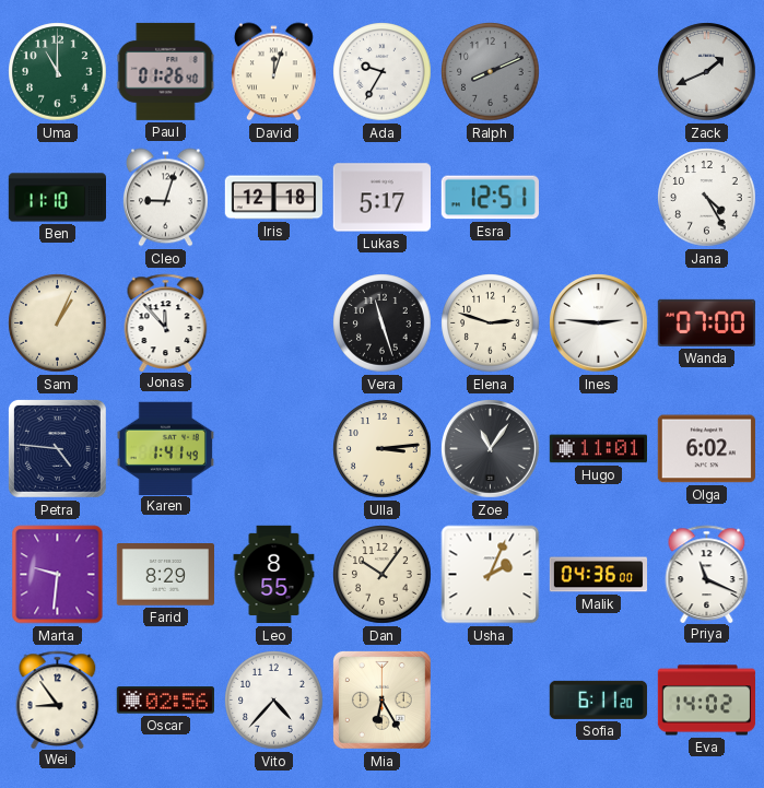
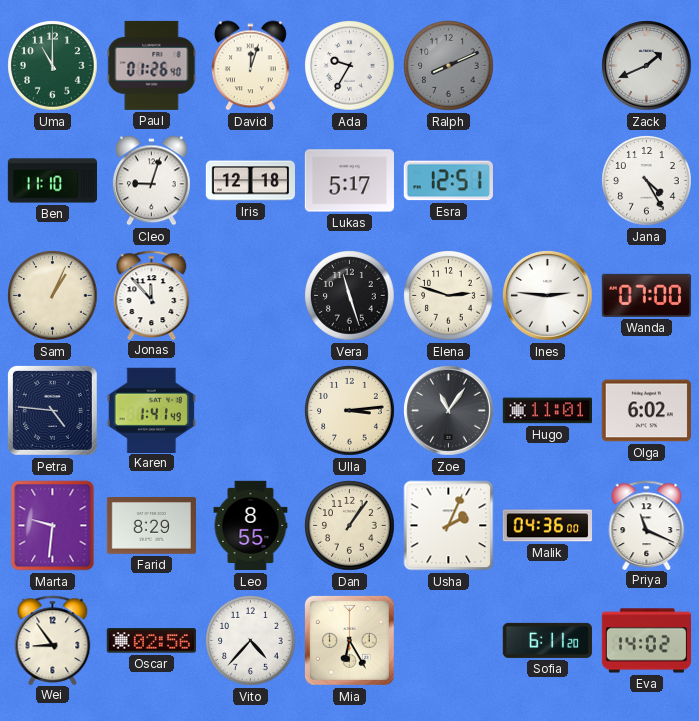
Dan: 10:06 -> 1:06 (350, 526)
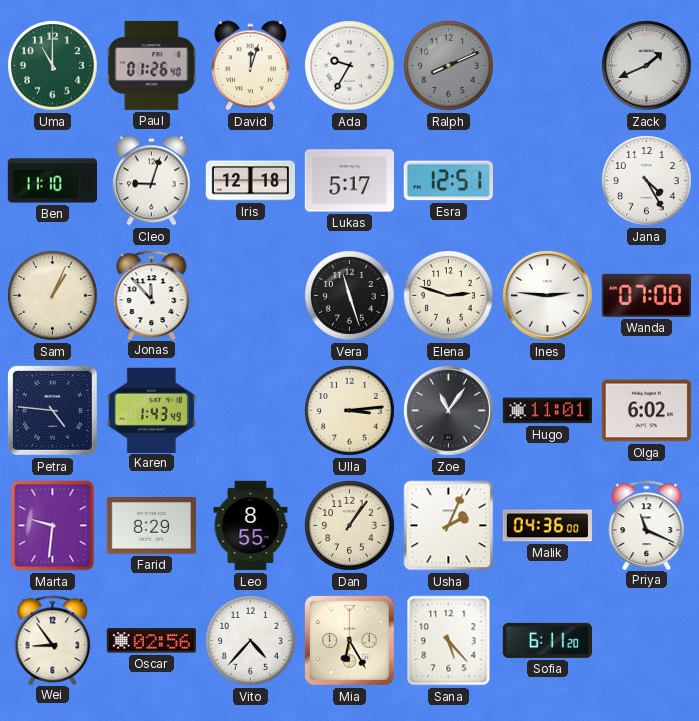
Karen: 1:41 -> 1:43 (151, 410)
Sana: none -> 5:23 (449, 641)
Eva: 14:02 -> none (646, 641)
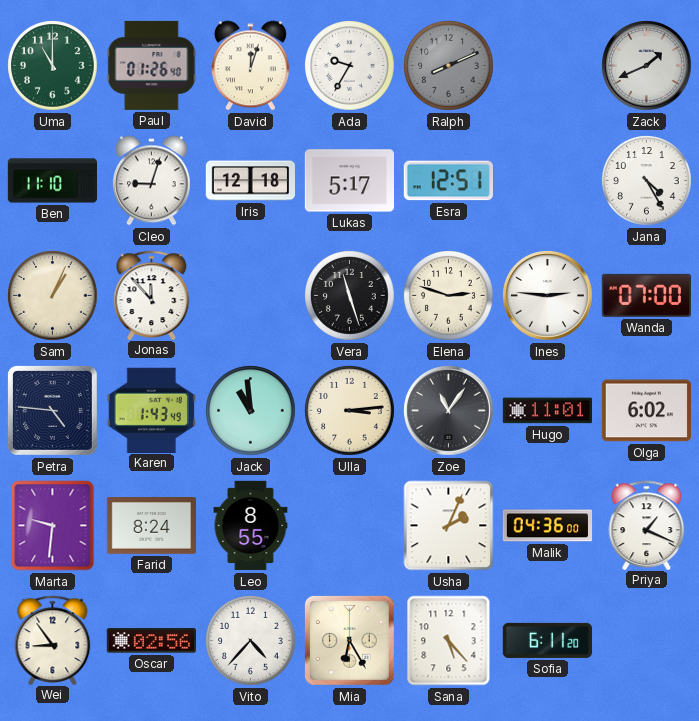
Jack: none -> 10:59 (251, 411)
Farid: 8:29 -> 8:24 (151, 526)
Dan: 1:06 -> none (350, 526)
Priya: 11:19 -> 1:19 (647, 525)
